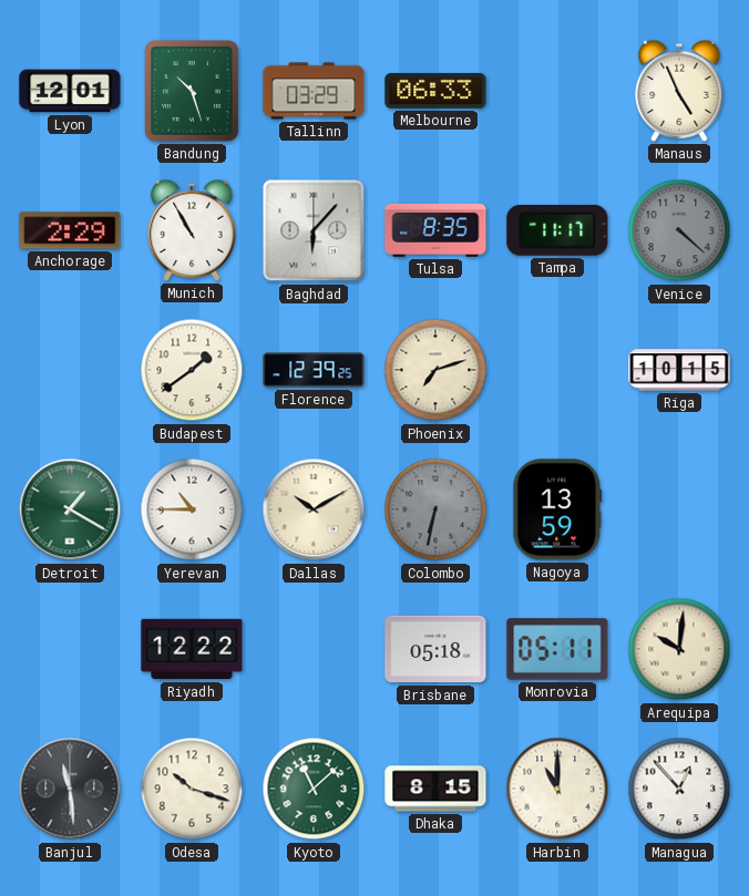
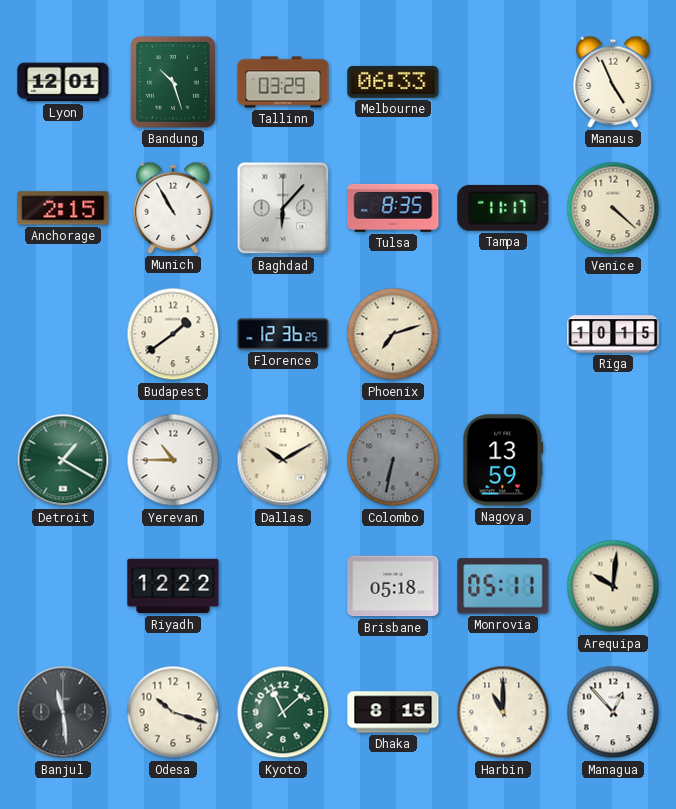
Anchorage: 2:29 -> 2:15 (63, 208)
Venice dial: grey -> cream (613, 208)
Florence: 12:39 -> 12:36 (283, 334)
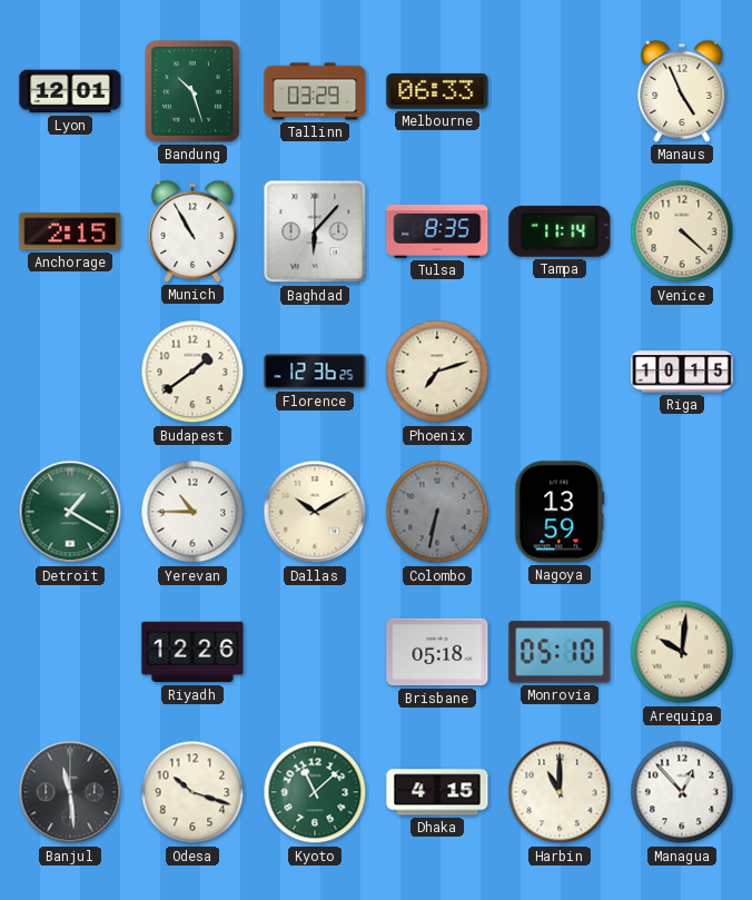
Tampa: 11:17 -> 11:14 (560, 231)
Riyadh: 12:22 -> 12:26 (192, 652)
Monrovia: 05:11 -> 05:10 (560, 652)
Dhaka: 8:15 -> 4:15 (437, 792)
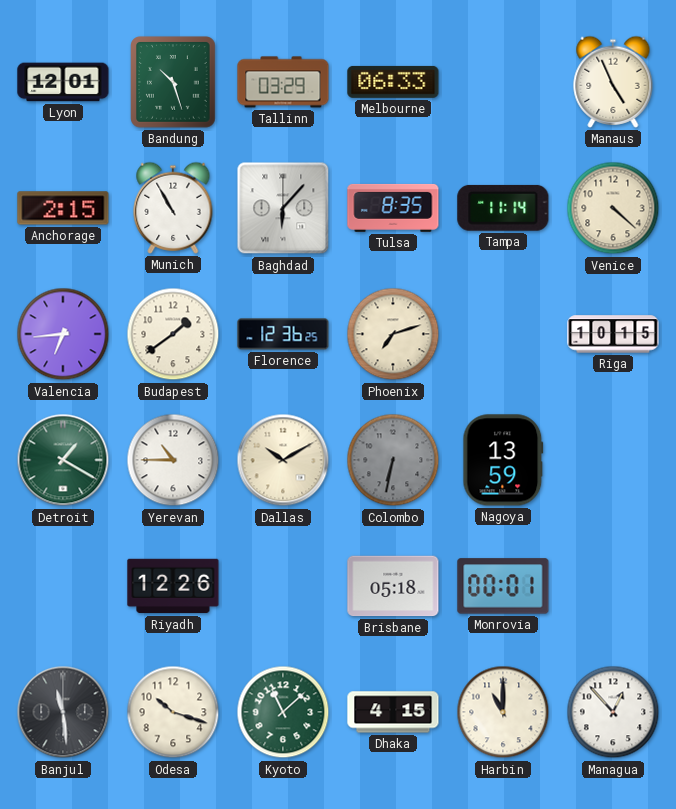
Valencia: none -> 6:44 (63, 334)
Monrovia: 05:10 -> 00:01 (503, 586)
Arequipa: 10:01 -> none (682, 652)
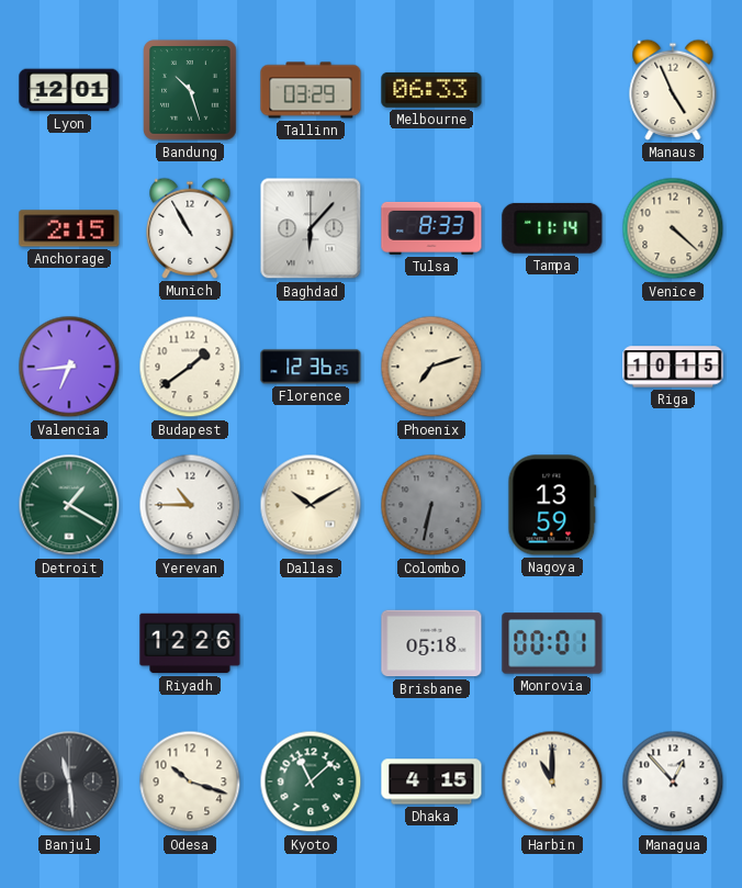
Tulsa: 8:35 -> 8:33 (431, 228)
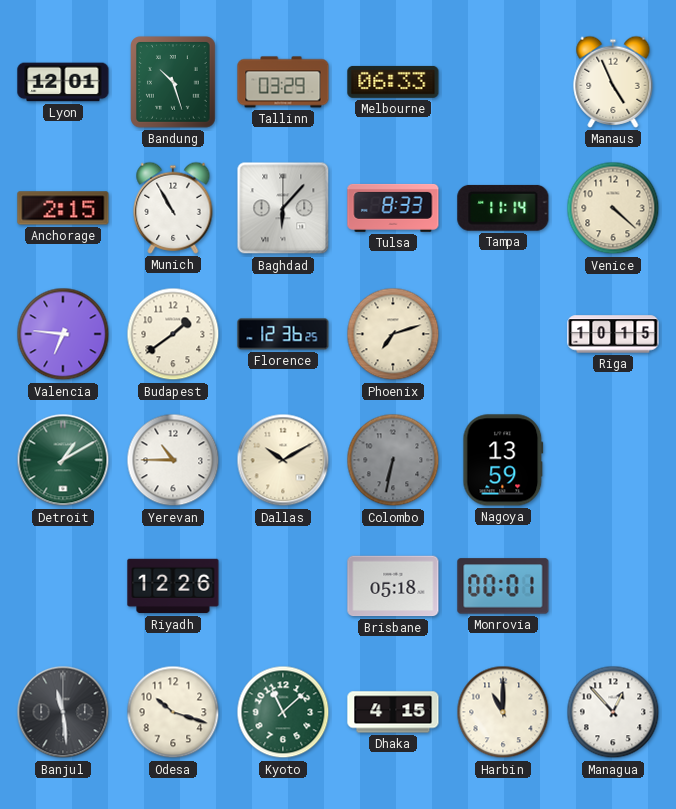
Valencia: 6:44 -> 6:46 (63, 334)
Detroit: 1:20 -> 1:10 (63, 460)
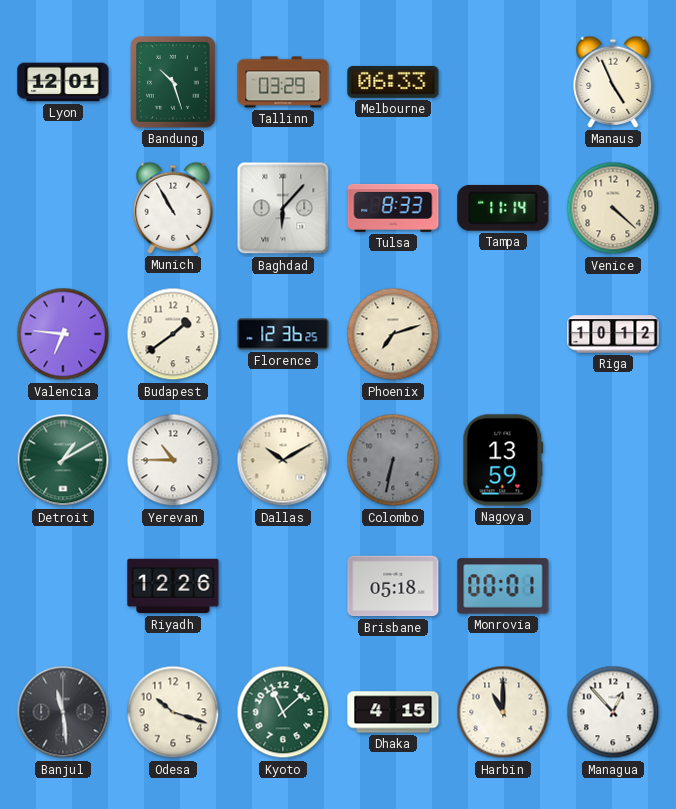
Anchorage: 2:15 -> none (63, 208)
Riga: 10:15 -> 10:12 (613, 334)
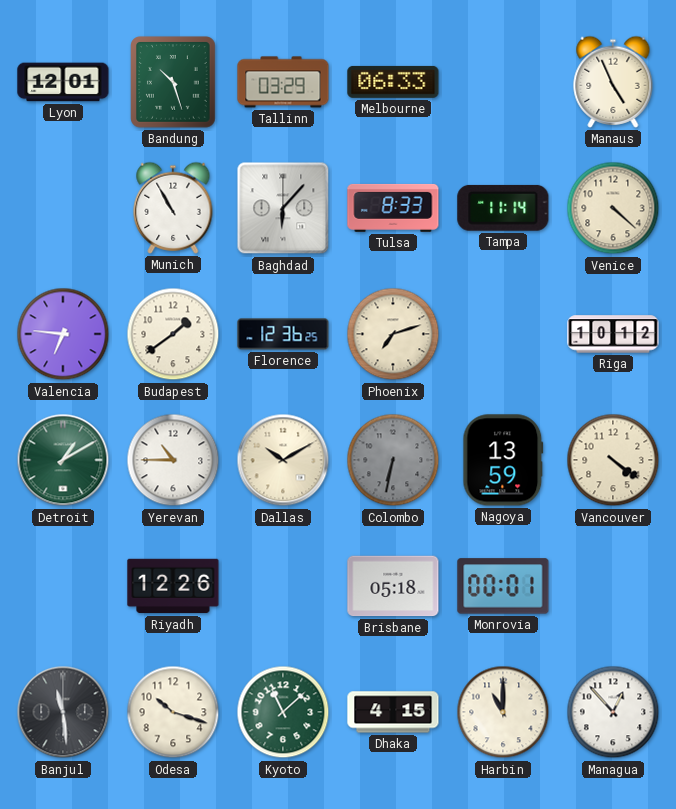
Vancouver: none -> 4:21 (613, 460)
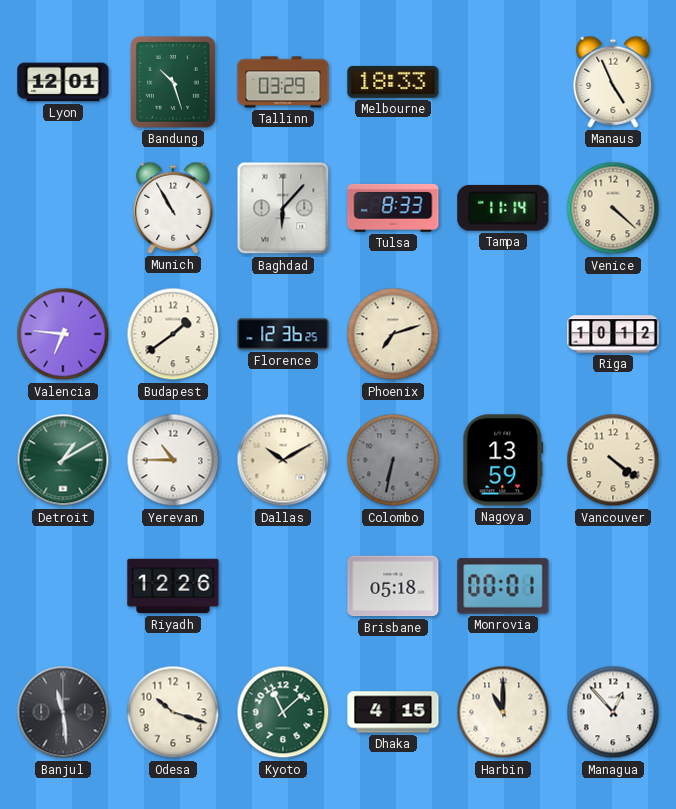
Melbourne: 06:33 -> 18:33 (393, 82)
